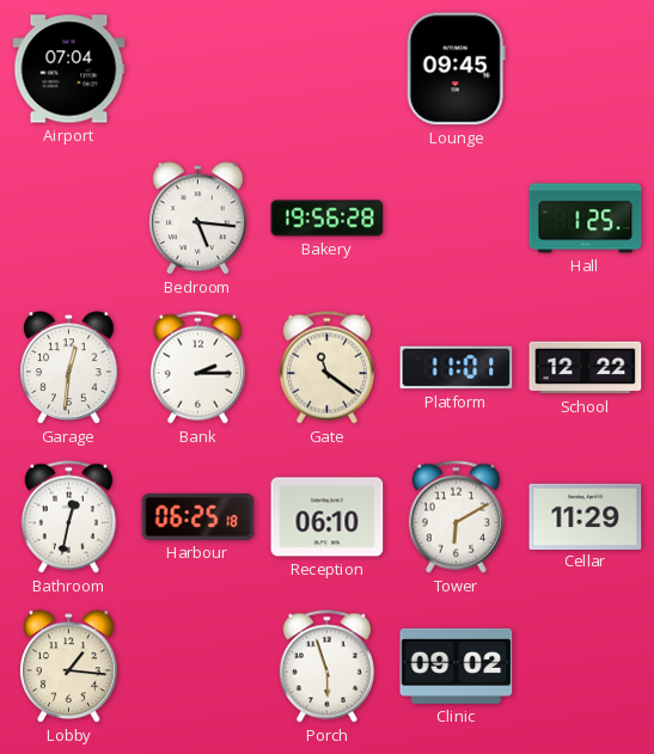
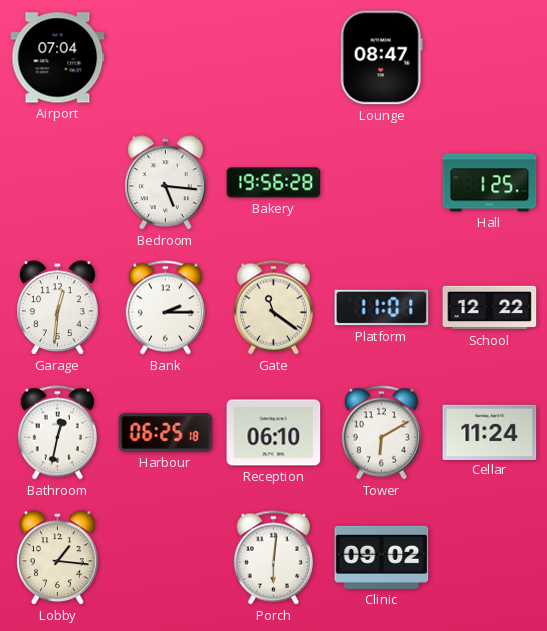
Lounge: 09:45 -> 08:47 (381, 58)
Cellar: 11:29 -> 11:24 (490, 432)
Porch: 5:57 -> 6:01 (273, 558)
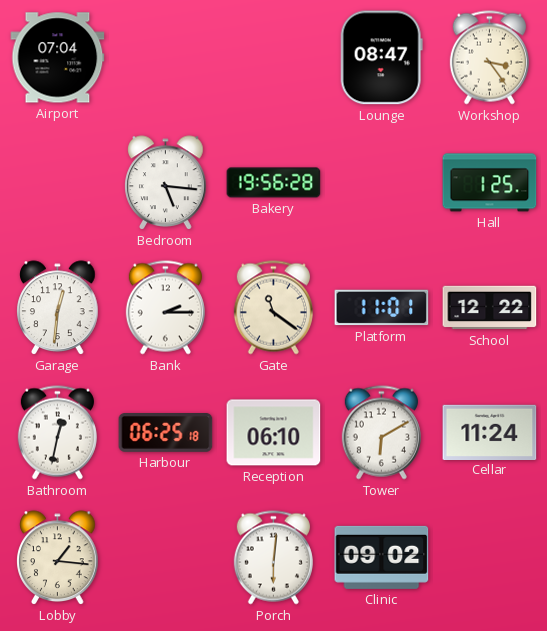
Workshop: none -> 3:24 (489, 58)
